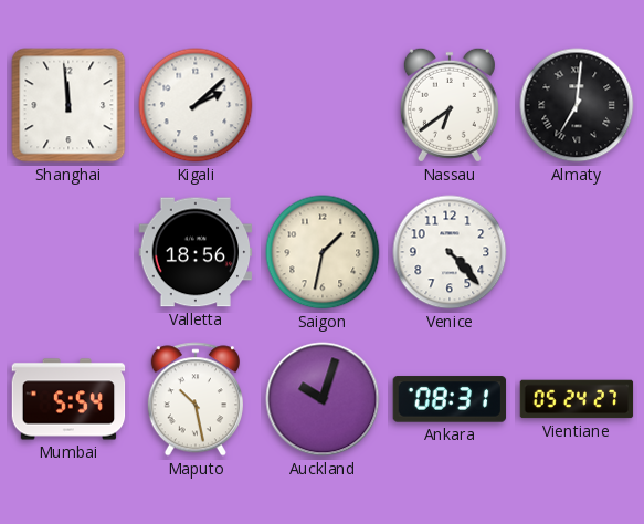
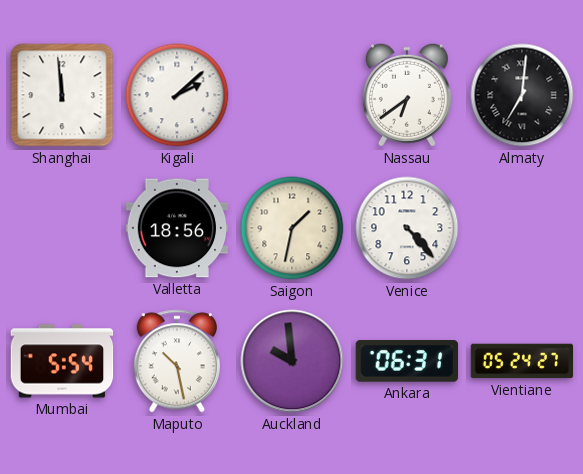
Auckland: 10:03 -> 9:59 (292, 361)
Ankara: 08:31 -> 06:31 (407, 361)
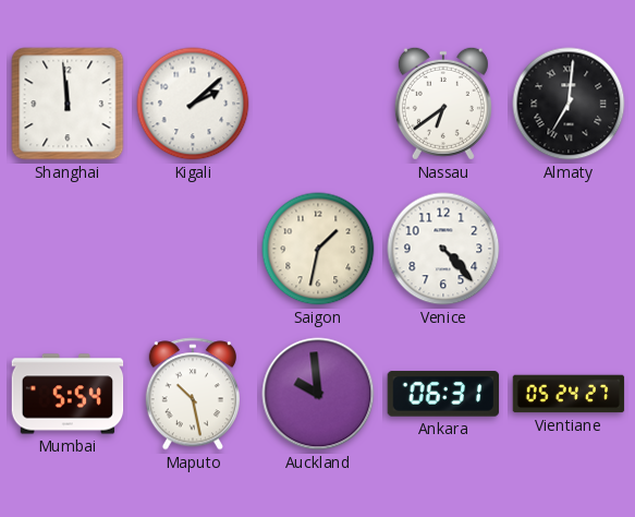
Valletta: 18:56 -> none (177, 228)
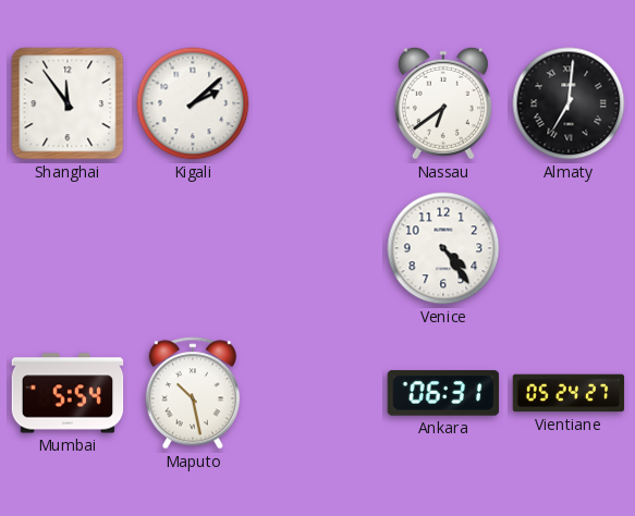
Shanghai: 11:59 -> 11:54 (68, 103)
Saigon: 1:32 -> none (318, 249)
Venice: 4:23 -> 4:24 (443, 248)
Auckland: 9:59 -> none (318, 394)
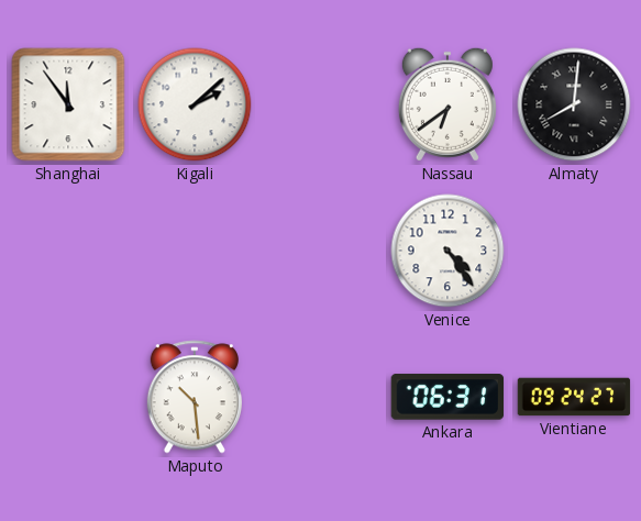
Almaty: 7:01 -> 8:01 (574, 104)
Mumbai: 5:54 -> none (68, 393)
Maputo: 10:28 -> 10:29 (195, 397)
Vientiane: 05:24 -> 09:24 (574, 397)
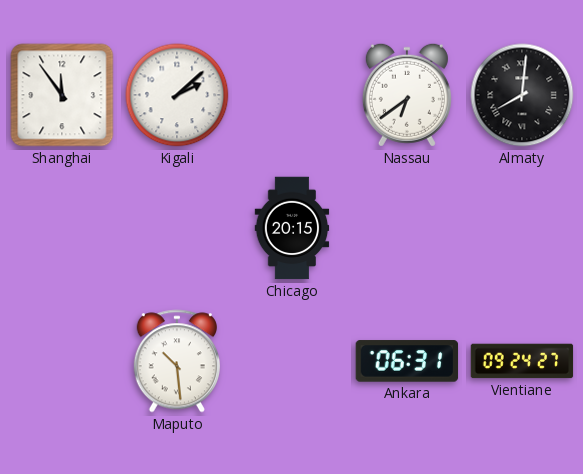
Chicago: none -> 20:15 (292, 228)
Venice: 4:24 -> none (447, 251)
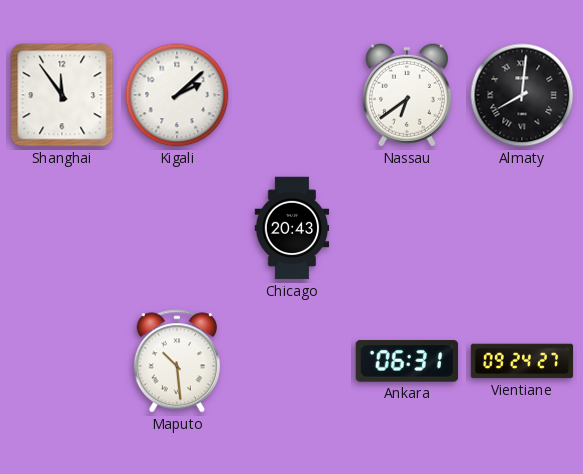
Chicago: 20:15 -> 20:43 (292, 228)
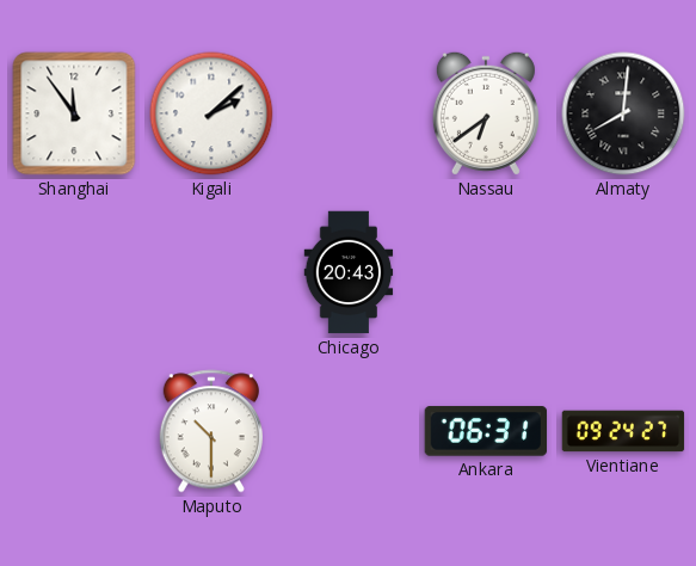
Maputo: 10:29 -> 10:30 (211, 431)
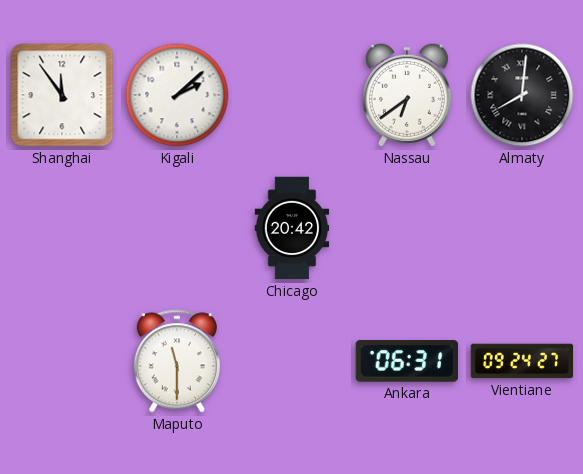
Chicago: 20:43 -> 20:42 (292, 228)
Maputo: 10:30 -> 11:30 (177, 361)
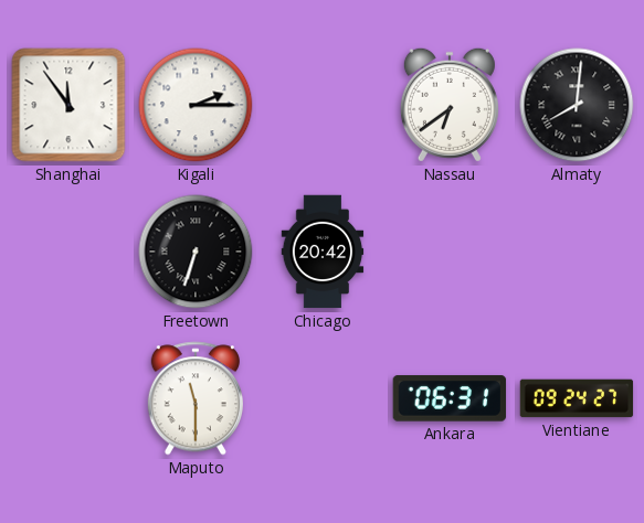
Kigali: 2:08 -> 2:15 (196, 105)
Freetown: none -> 6:33 (196, 252)
